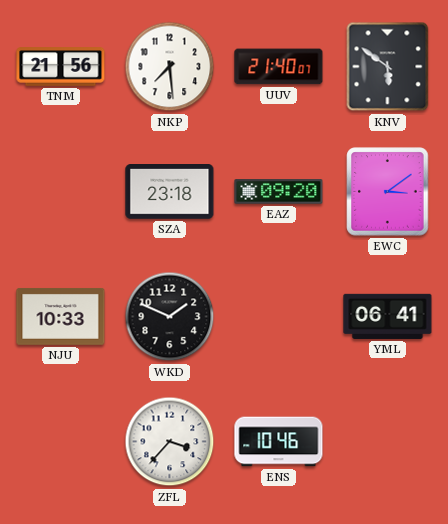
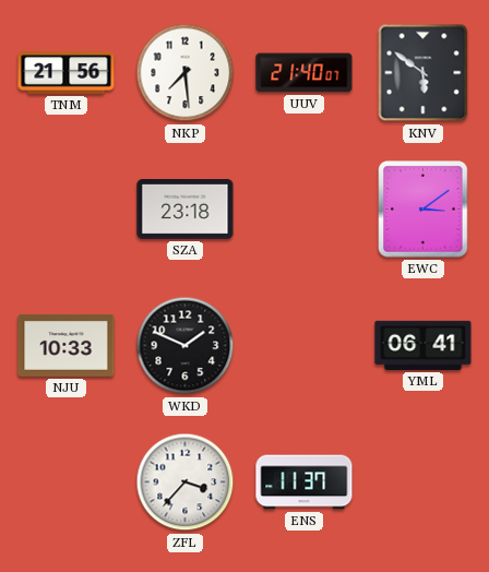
EAZ: 09:20 -> none (279, 192)
ENS: 10:46 -> 11:37 (305, 482)
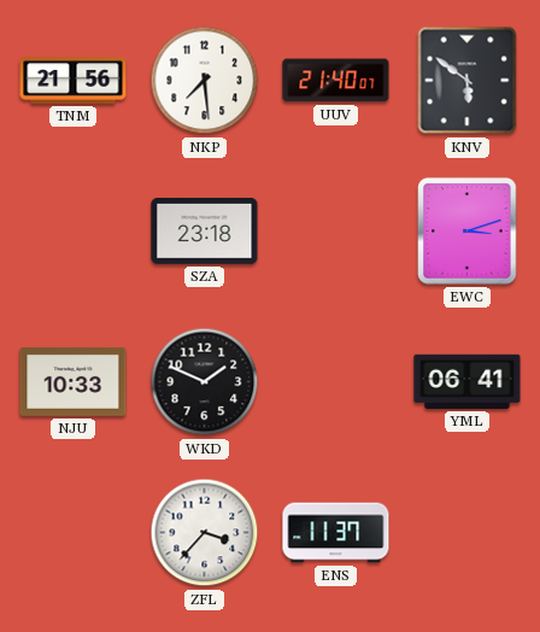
EWC: 3:09 -> 3:12 (468, 232)
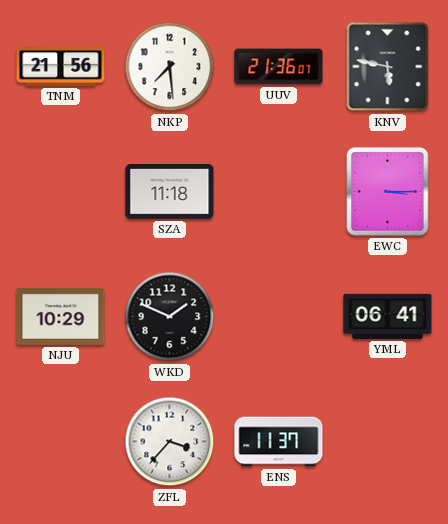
UUV: 21:40 -> 21:36 (279, 67)
KNV: 5:51 -> 5:47 (388, 67)
SZA: 23:18 -> 11:18 (170, 192)
EWC: 3:12 -> 3:15 (388, 192)
NJU: 10:33 -> 10:29 (61, 316)
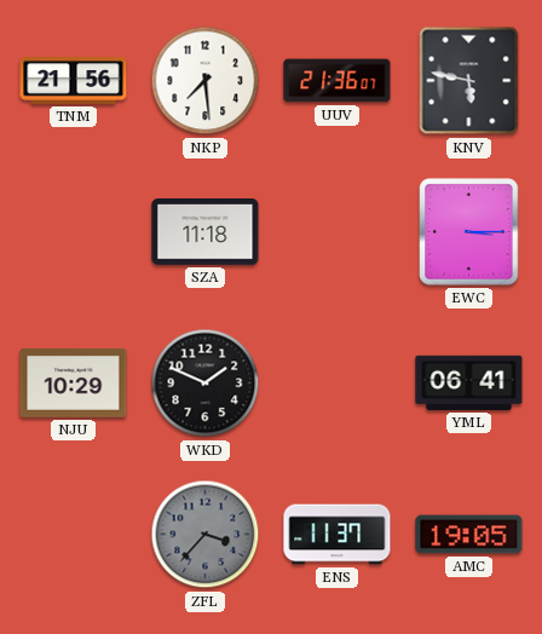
ZFL dial: white -> grey (206, 535)
AMC: none -> 19:05 (469, 535)
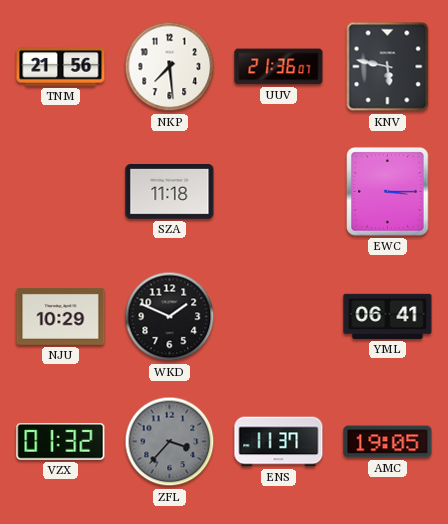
VZX: none -> 01:32 (61, 442)
